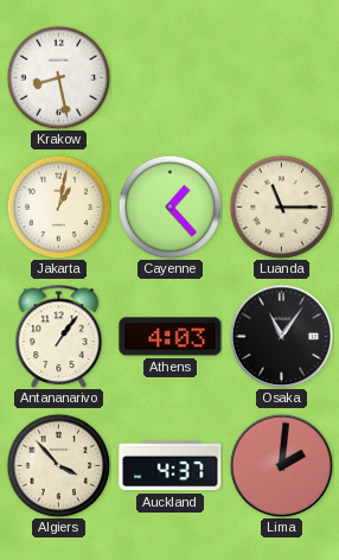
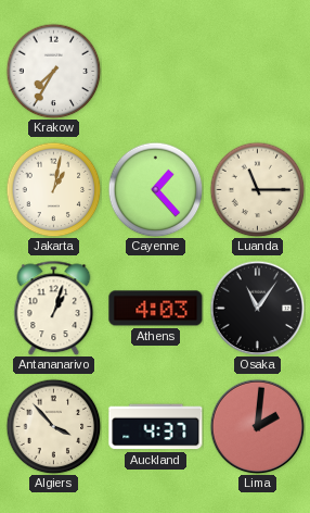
Krakow: 8:28 -> 7:35 (53, 71)
Antananarivo: 1:06 -> 1:03 (54, 308)
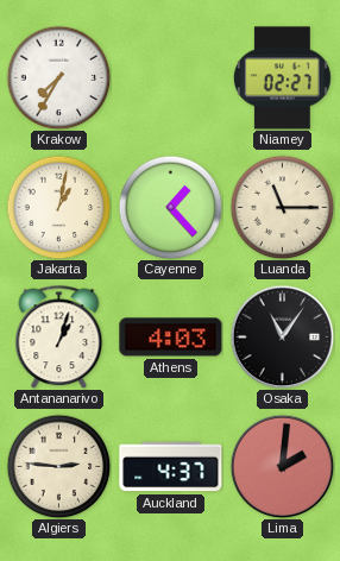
Niamey: none -> 02:27 (282, 78)
Algiers: 3:53 -> 2:46 (58, 466)
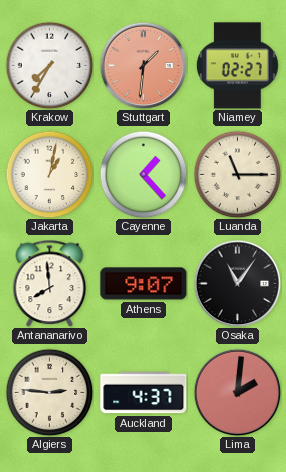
Stuttgart: none -> 1:31 (143, 65)
Antananarivo: 1:03 -> 7:59 (50, 283)
Athens: 4:03 -> 9:07 (144, 284)
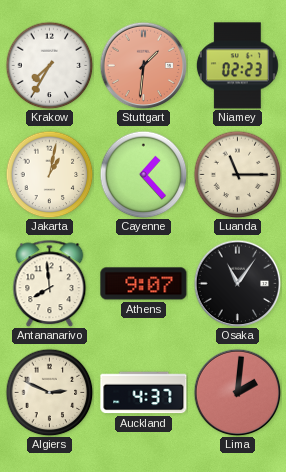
Niamey: 02:27 -> 02:23 (237, 66)
Algiers: 2:46 -> 2:49 (49, 392)
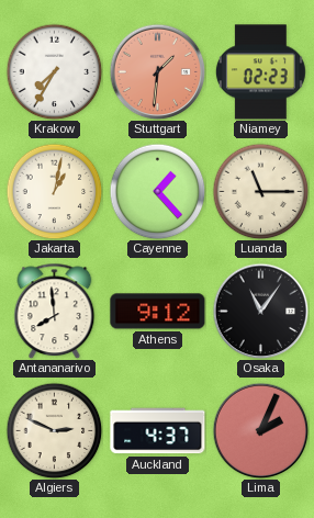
Athens: 9:07 -> 9:12 (158, 312)
Lima: 2:01 -> 2:04 (260, 430)
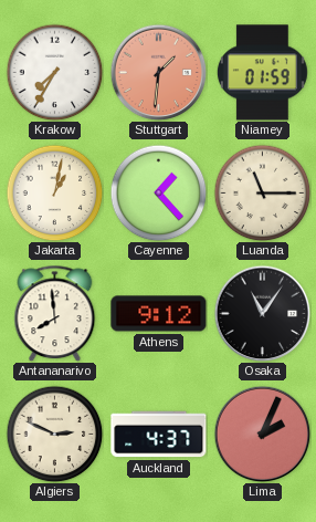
Niamey: 02:23 -> 01:59 (262, 73)
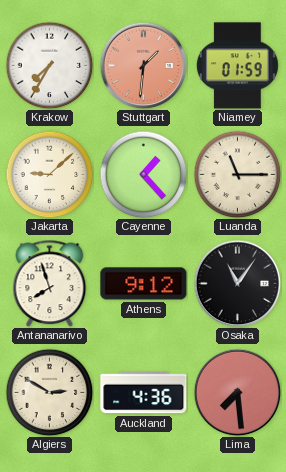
Jakarta: 1:02 -> 9:08 (49, 174)
Antananarivo: 7:59 -> 7:57 (50, 283)
Algiers: 2:49 -> 2:50 (49, 392)
Auckland: 4:37 -> 4:36 (144, 393)
Lima: 2:04 -> 7:29 (237, 392)
